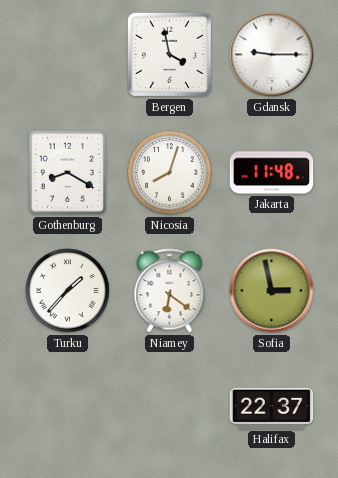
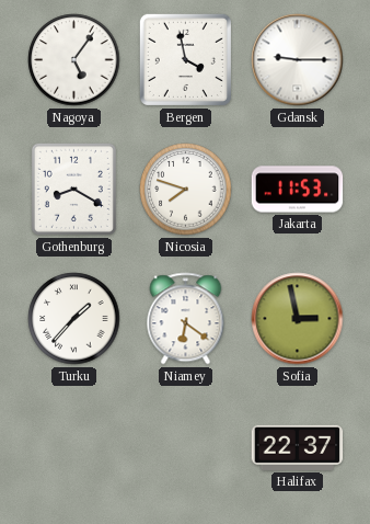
Nagoya: none -> 5:06 (74, 60)
Nicosia: 8:03 -> 7:48 (186, 190)
Jakarta: 11:48 -> 11:53 (298, 190)
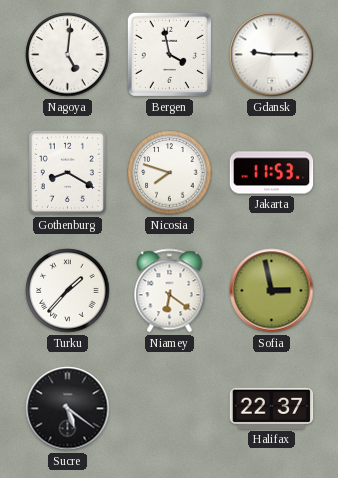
Nagoya: 5:06 -> 5:01 (68, 55)
Sucre: none -> 5:21 (68, 409)
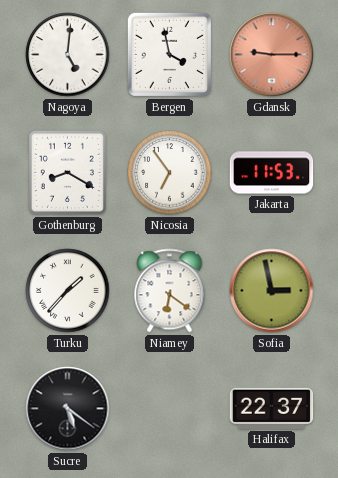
Gdansk dial: white -> salmon (272, 55)
Nicosia: 7:48 -> 6:54 (170, 173)
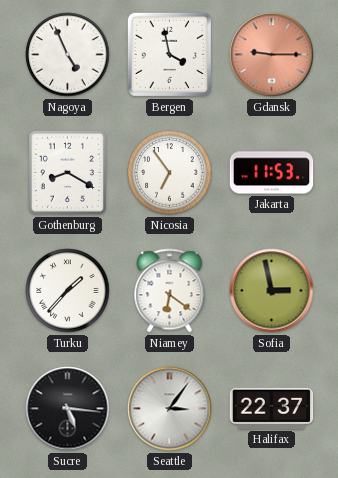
Nagoya: 5:01 -> 4:56 (68, 55)
Sucre: 5:21 -> 5:16 (68, 409)
Seattle: none -> 3:06 (170, 409)
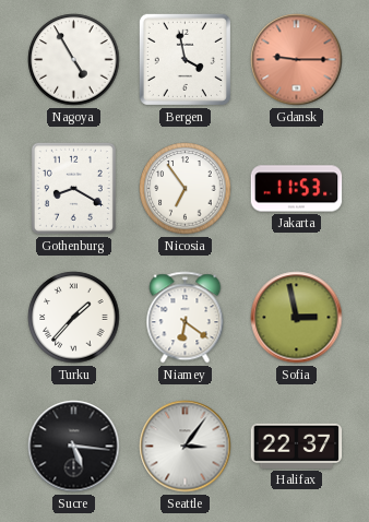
Nagoya: 4:56 -> 4:55 (74, 60)
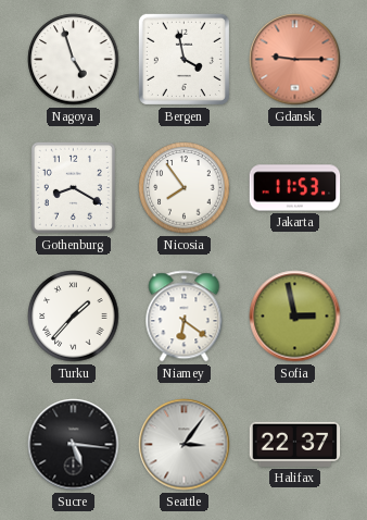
Nagoya: 4:55 -> 4:57 (74, 60)
Nicosia: 6:54 -> 7:54 (185, 188)
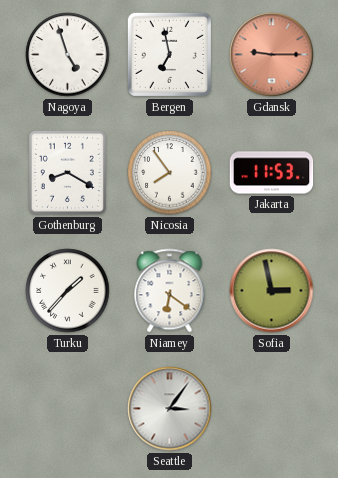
Bergen: 3:58 -> 6:58 (169, 54)
Sucre: 5:16 -> none (74, 445)
Halifax: 22:37 -> none (295, 444)
